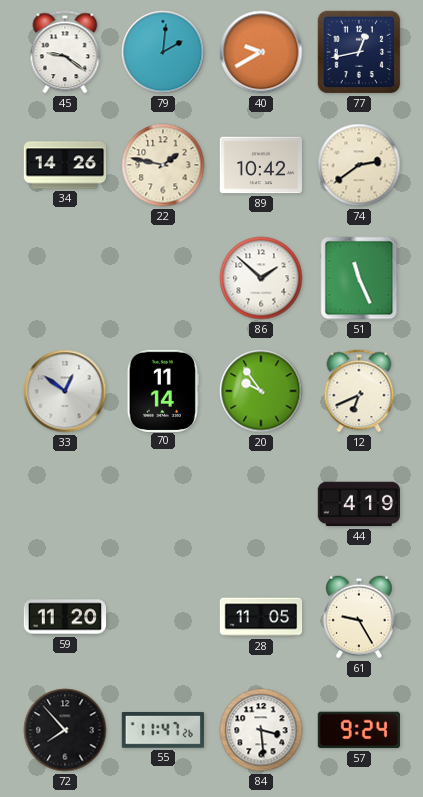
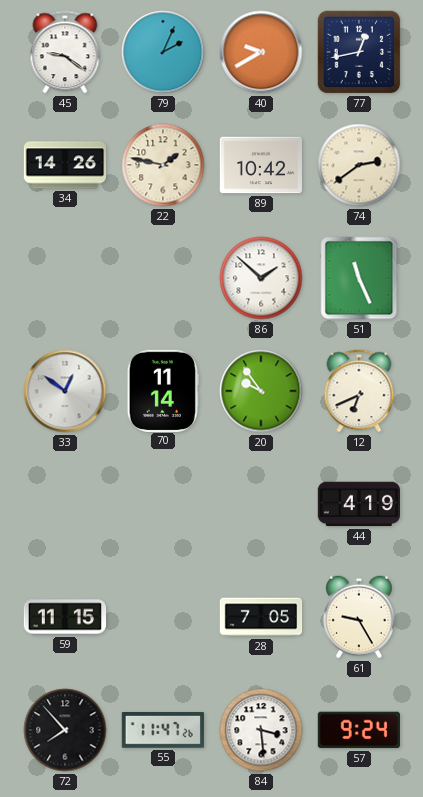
79: 2:01 -> 2:04 (163, 52)
59: 11:20 -> 11:15 (64, 617)
28: 11:05 -> 7:05 (261, 617)
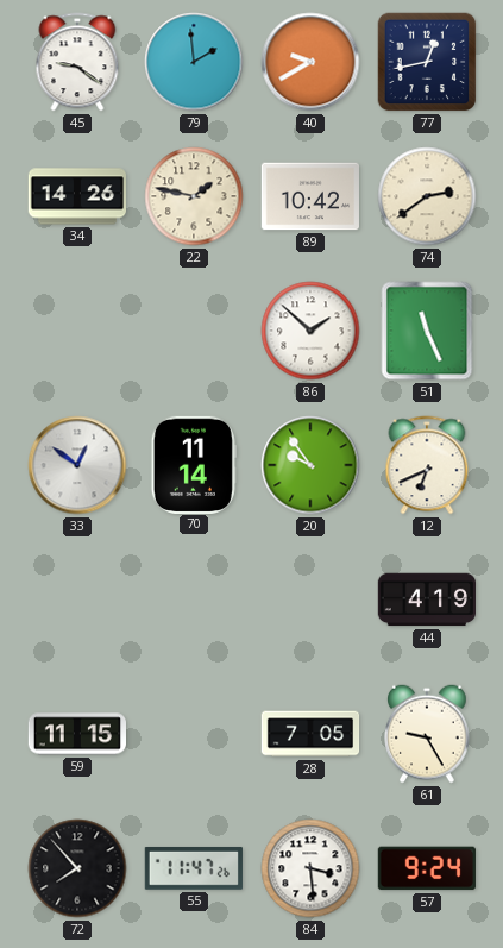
79: 2:04 -> 1:59 (194, 62)
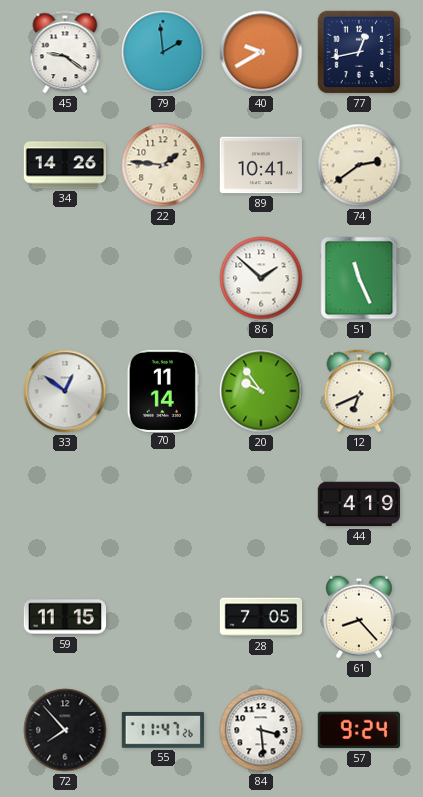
22: 1:47 -> 1:46 (163, 165)
89: 10:42 -> 10:41 (260, 165)
61: 9:25 -> 8:23 (359, 617)
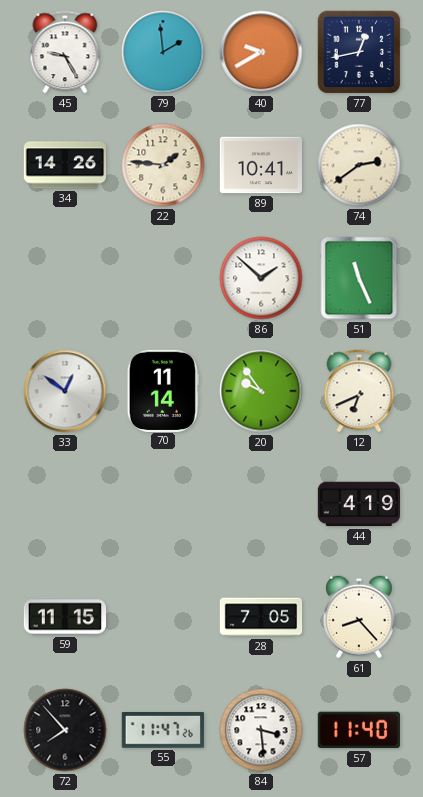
45: 9:21 -> 9:25 (65, 52)
57: 9:24 -> 11:40 (359, 730)
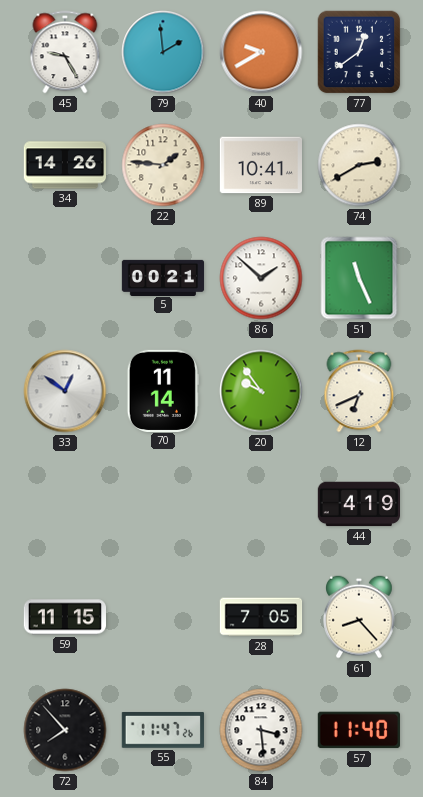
77: 12:43 -> 12:39 (359, 52)
74: 2:39 -> 2:40 (359, 165)
5: none -> 00:21 (163, 277)
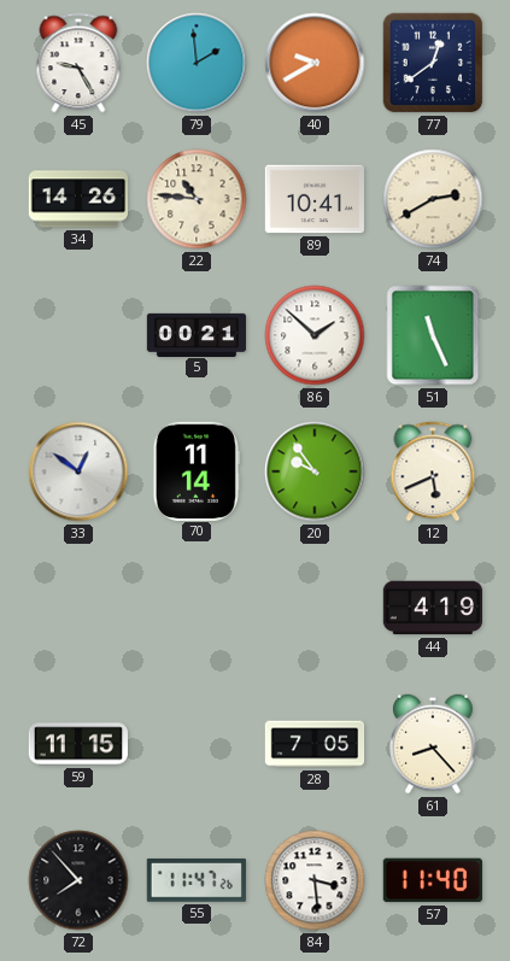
22: 1:46 -> 10:46 (197, 199)
12: 6:41 -> 5:41 (433, 471)
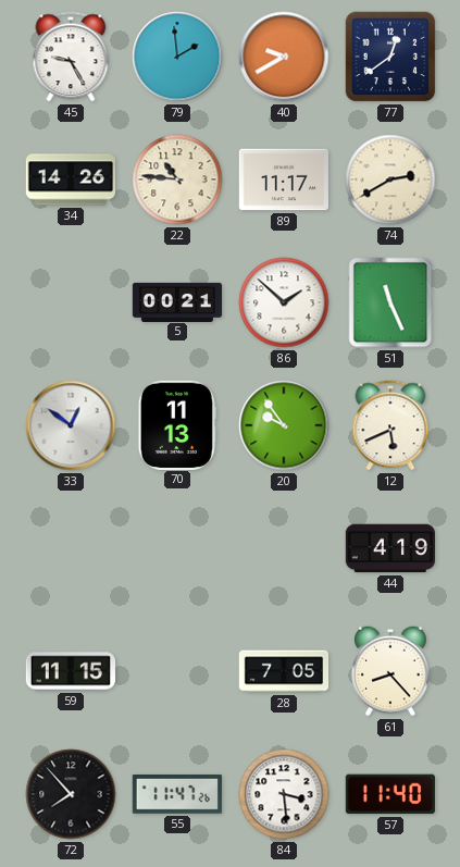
89: 10:41 -> 11:17 (283, 179)
70: 11:14 -> 11:13 (177, 424)
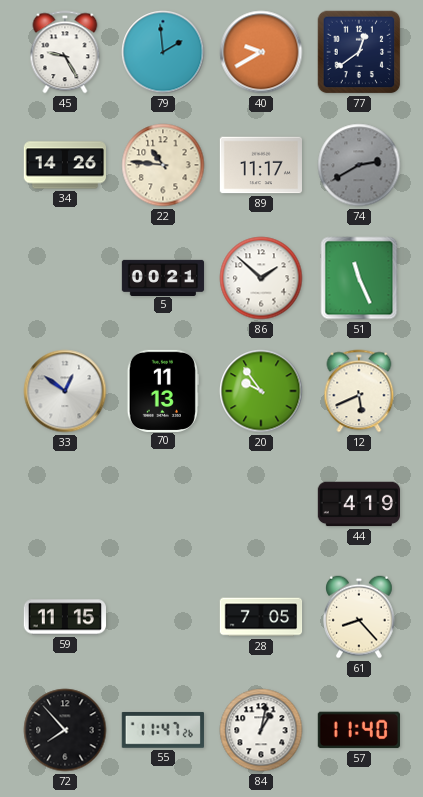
74 dial: cream -> grey (359, 165)
84: 3:29 -> 1:02 (261, 730)
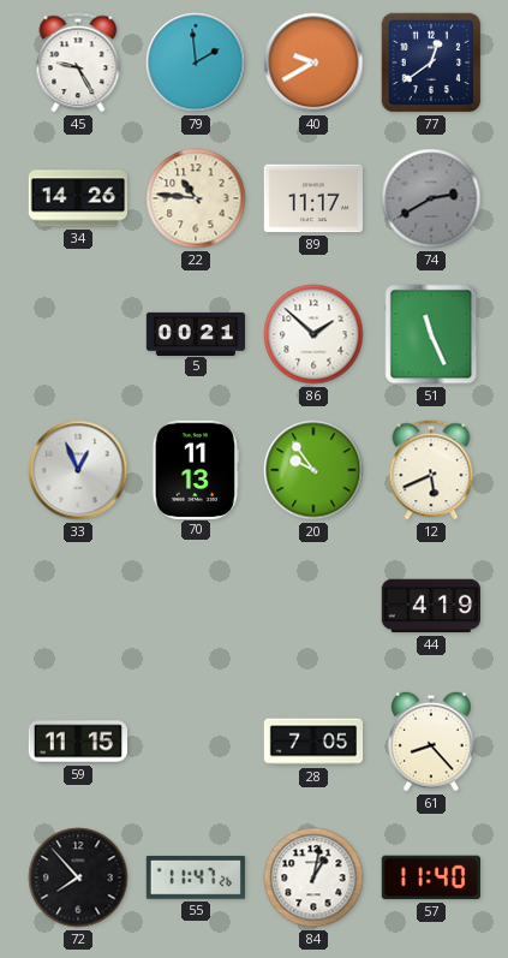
33: 12:51 -> 12:56 (78, 470)
